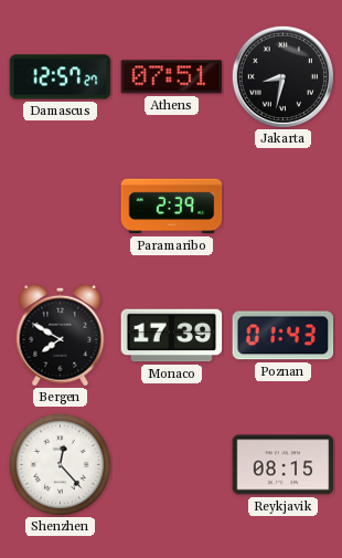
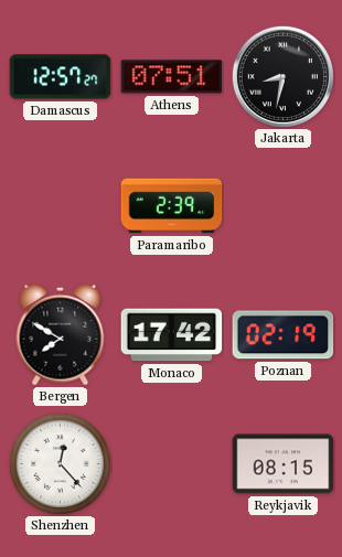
Monaco: 17:39 -> 17:42 (172, 335)
Poznan: 01:43 -> 02:19 (284, 335)
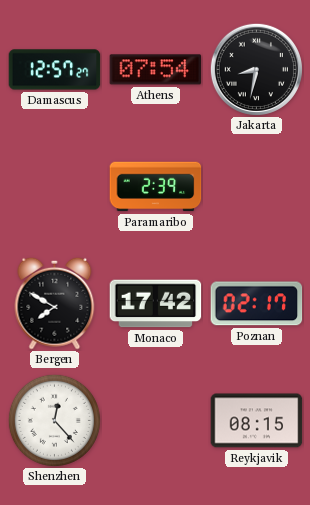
Athens: 07:51 -> 07:54 (156, 70)
Poznan: 02:19 -> 02:17 (257, 304)
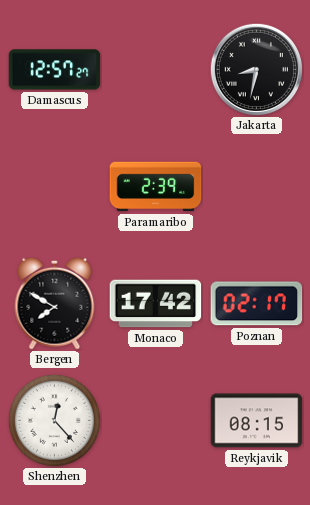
Athens: 07:54 -> none (156, 70)
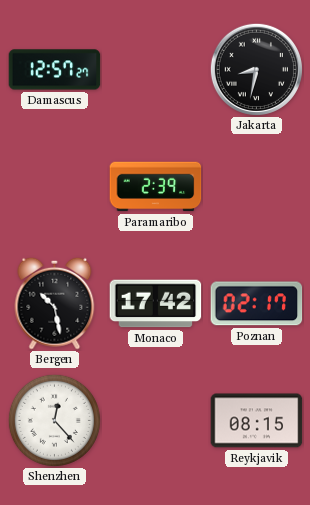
Bergen: 7:50 -> 10:28 (55, 303)
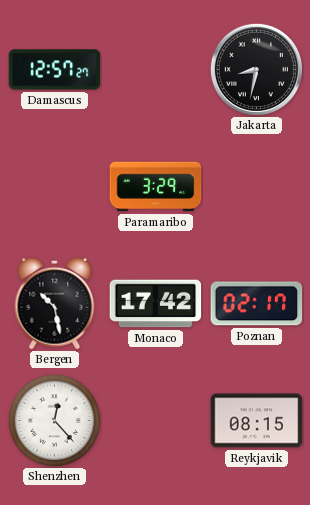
Paramaribo: 2:39 -> 3:29 (156, 187)
